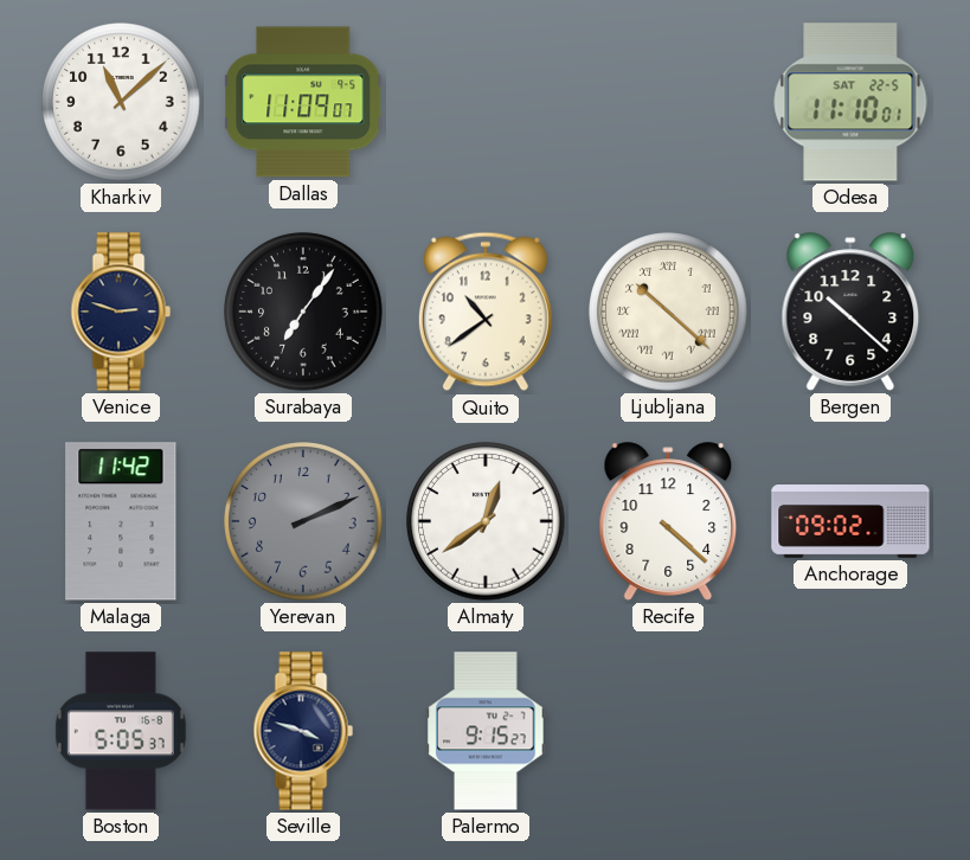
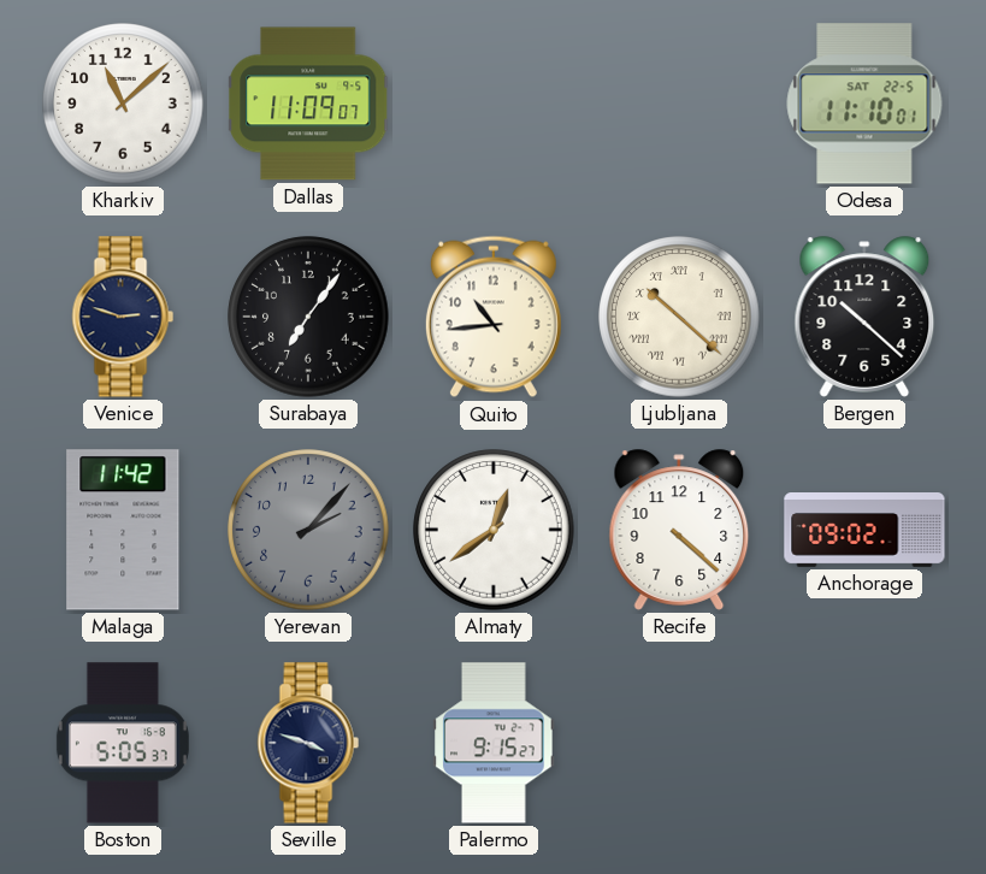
Quito: 10:39 -> 10:44 (494, 317)
Yerevan: 2:11 -> 2:07 (308, 530)
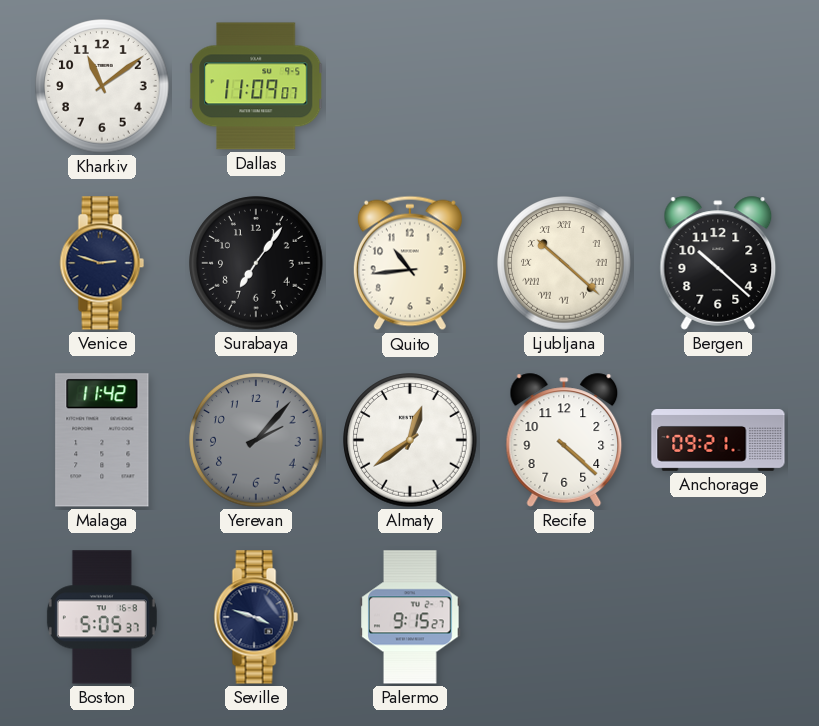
Kharkiv: 11:08 -> 11:09 (102, 86)
Odesa: 11:10 -> none (864, 104)
Anchorage: 09:02 -> 09:21 (718, 441)
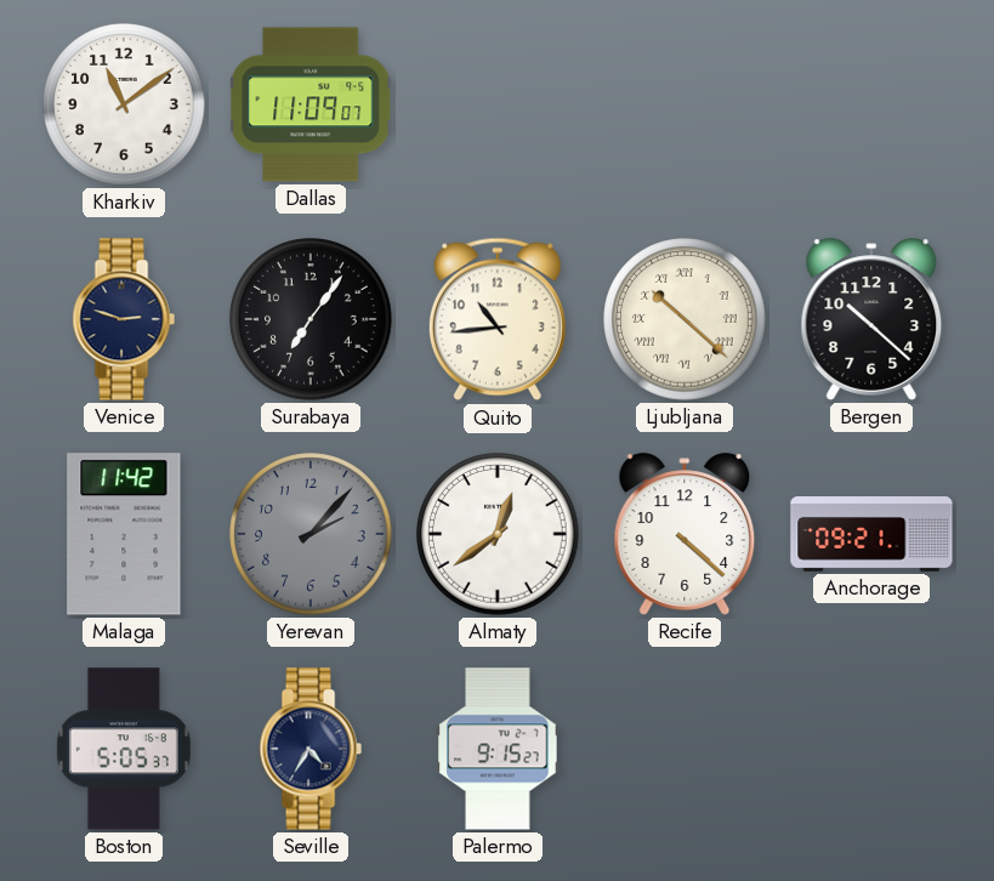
Seville: 3:48 -> 4:35 (311, 749)
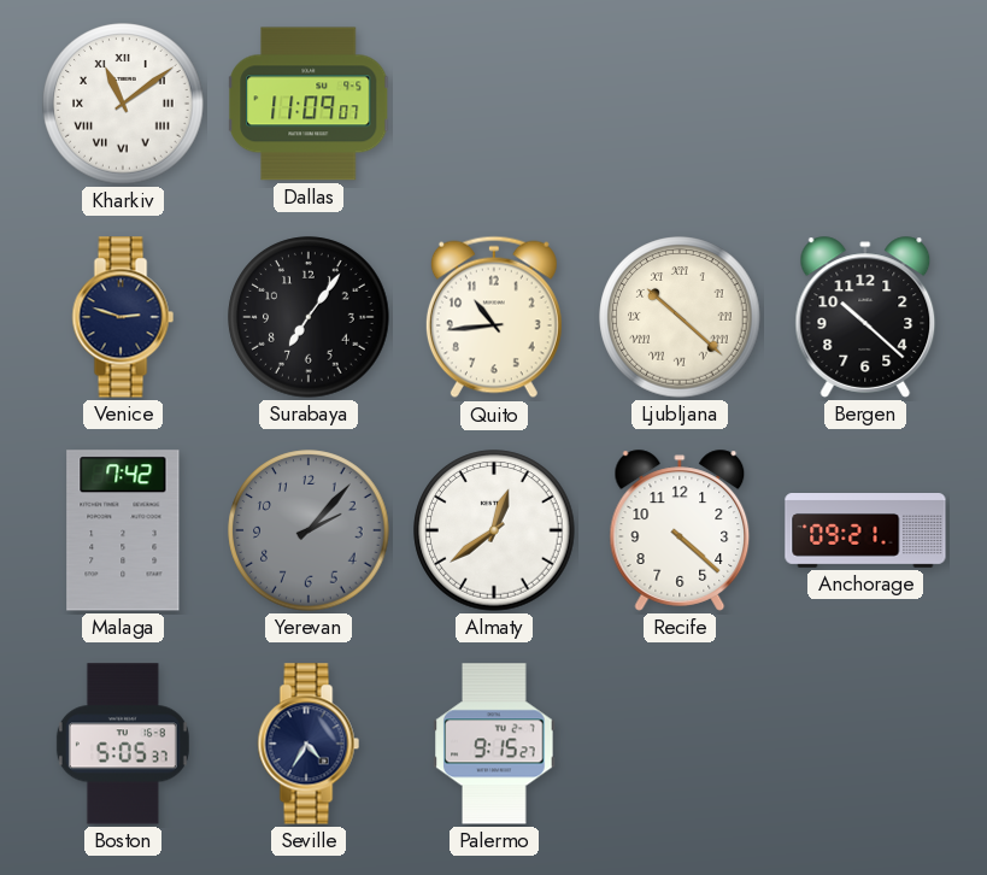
Kharkiv numerals: Arabic -> Roman (123, 104)
Malaga: 11:42 -> 7:42 (123, 530)
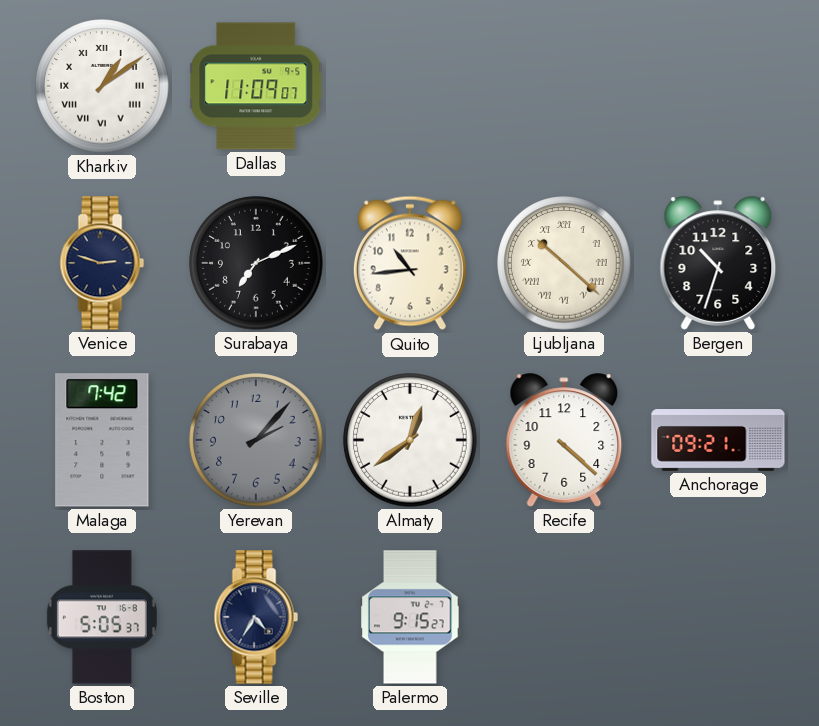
Kharkiv: 11:09 -> 1:09 (102, 86)
Surabaya: 7:06 -> 7:11 (256, 263)
Bergen: 10:22 -> 10:33 (718, 263)
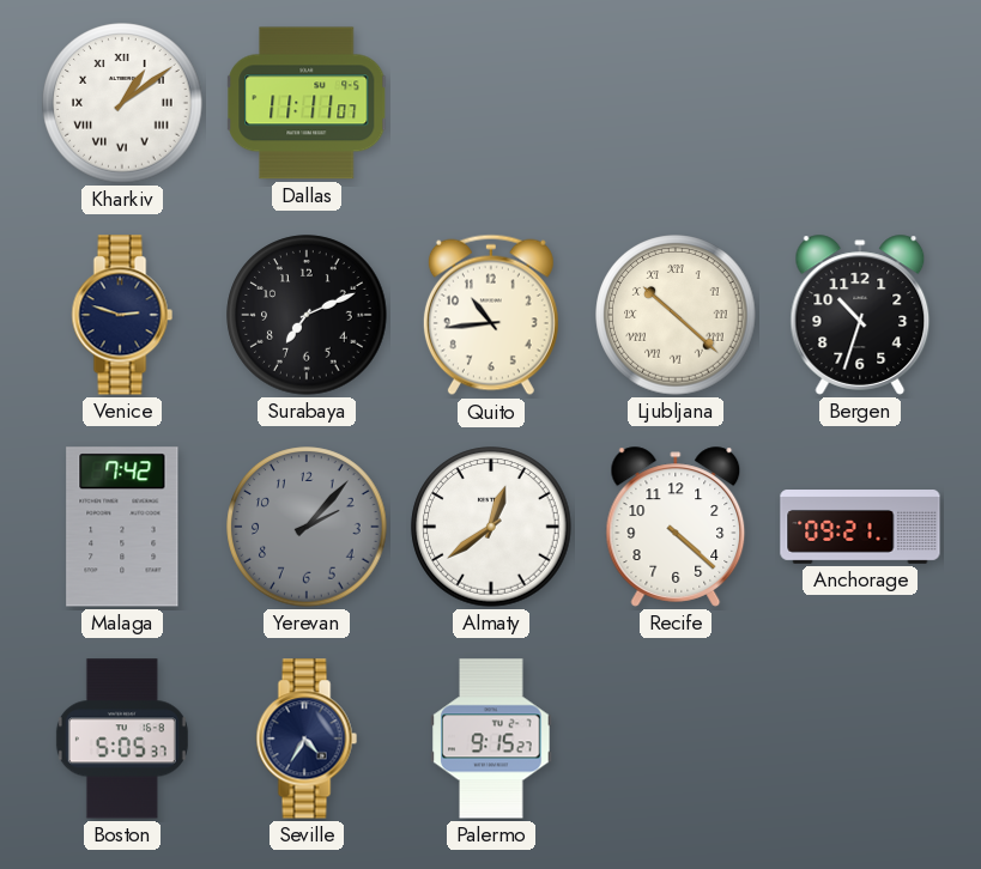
Dallas: 11:09 -> 11:11 (308, 103)
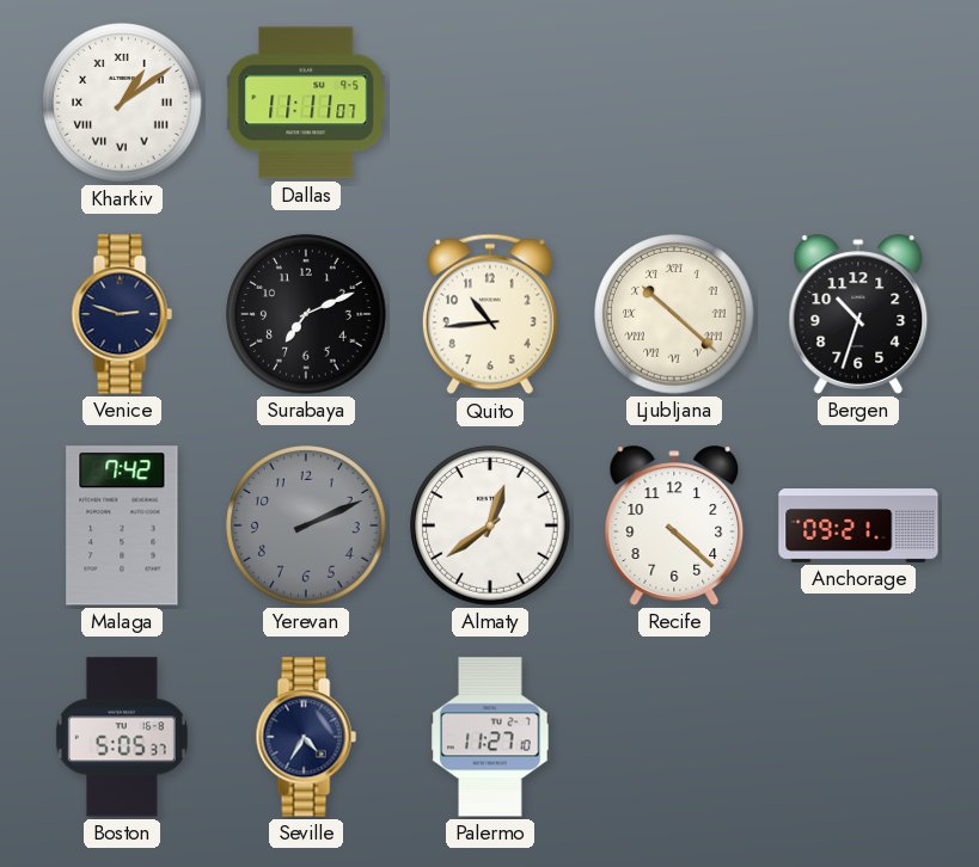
Yerevan: 2:07 -> 2:11 (306, 525)
Palermo: 9:15 -> 11:27 (490, 737)
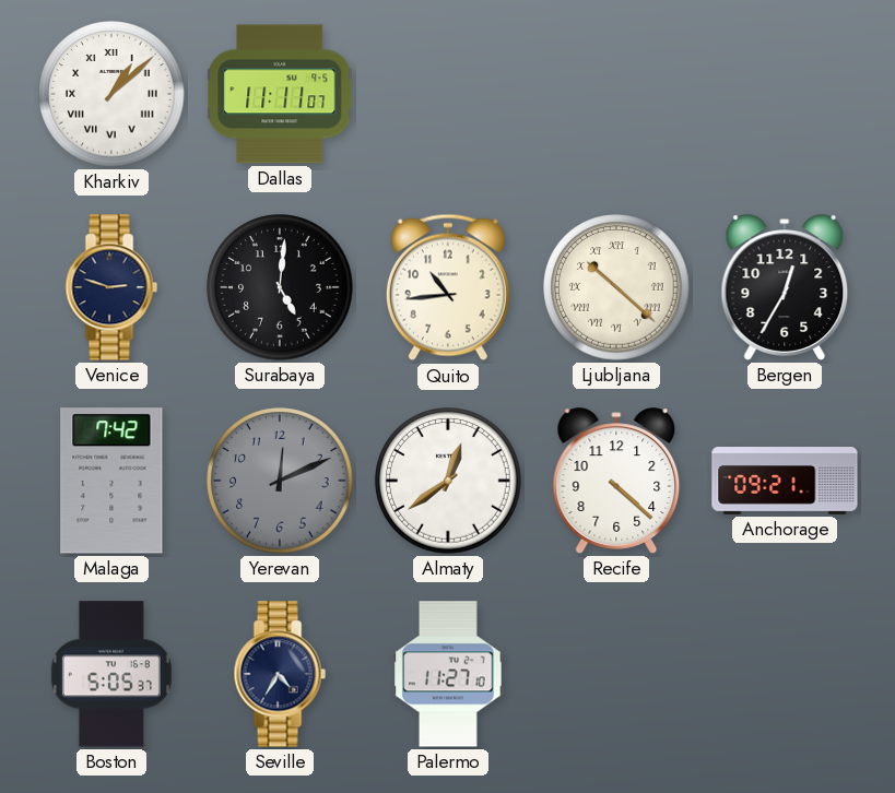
Kharkiv: 1:09 -> 1:08 (111, 94)
Surabaya: 7:11 -> 5:01 (280, 287)
Bergen: 10:33 -> 12:35 (785, 287)
Yerevan: 2:11 -> 12:11 (280, 481)
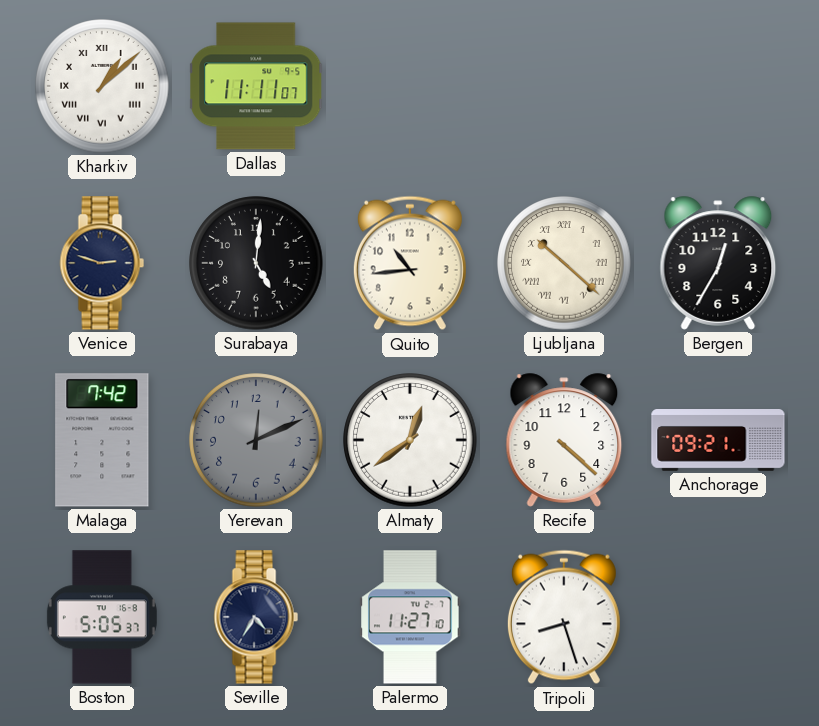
Tripoli: none -> 8:27 (564, 617)
